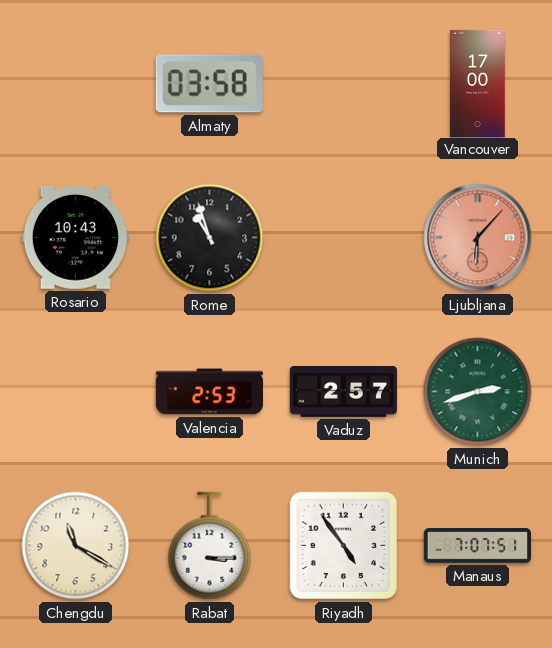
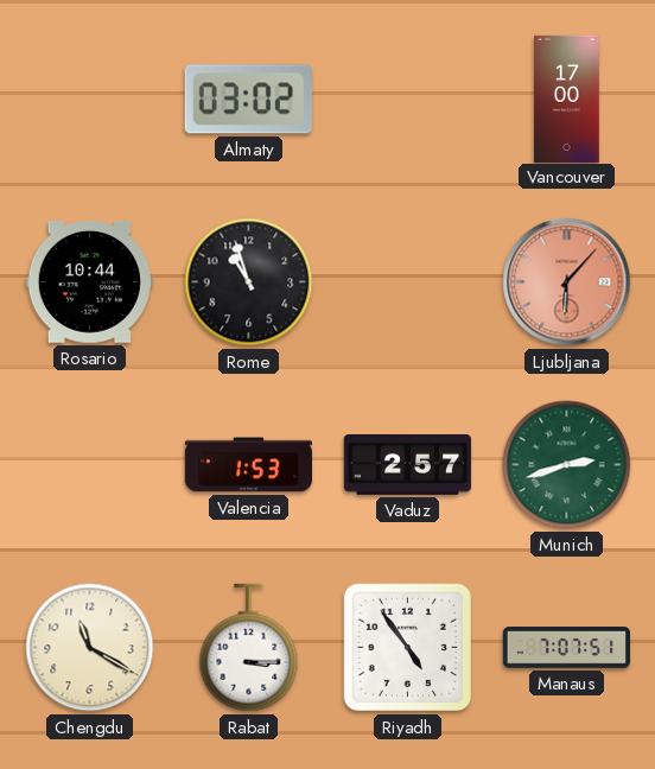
Almaty: 03:58 -> 03:02 (248, 100)
Rosario: 10:43 -> 10:44 (89, 282)
Valencia: 2:53 -> 1:53 (248, 465)
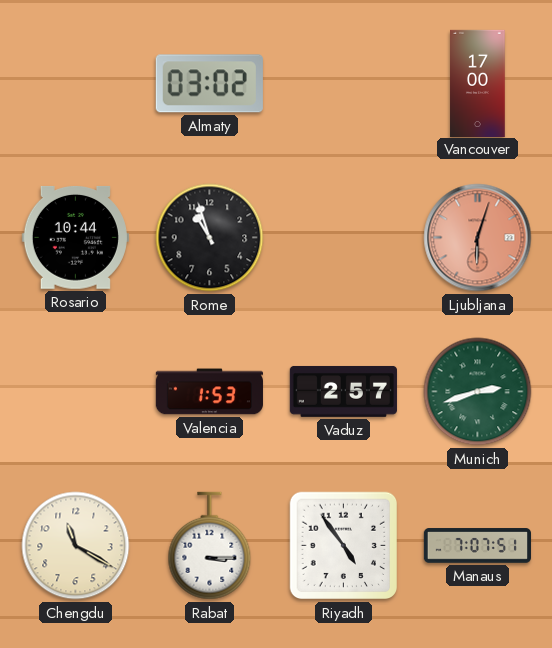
Ljubljana: 6:07 -> 6:03 (478, 238)
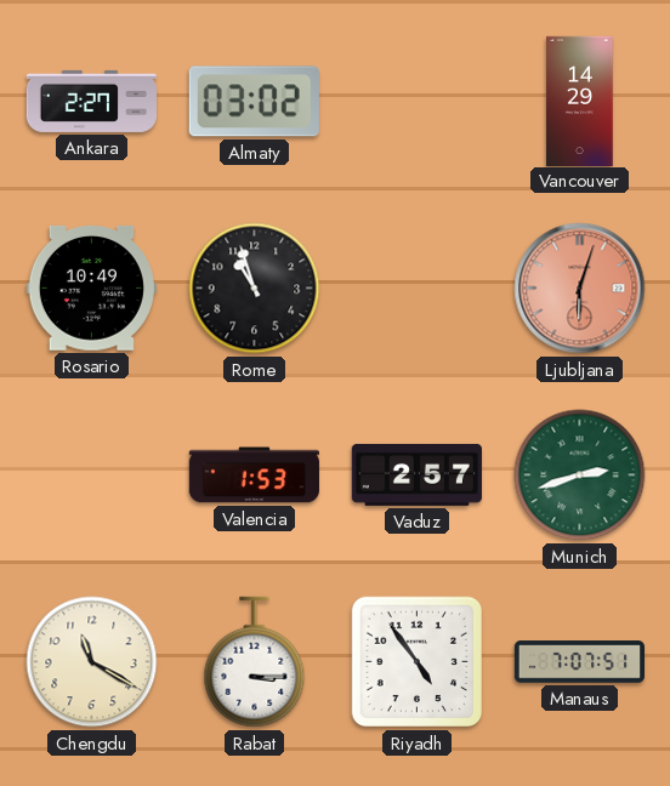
Ankara: none -> 2:27 (91, 101)
Vancouver: 17:00 -> 14:29 (580, 101)
Rosario: 10:44 -> 10:49 (91, 289)
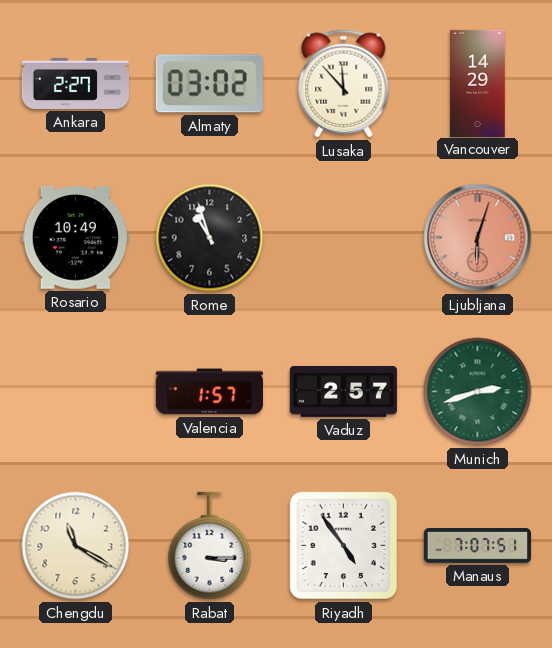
Lusaka: none -> 11:53 (344, 84)
Valencia: 1:53 -> 1:57 (209, 392)
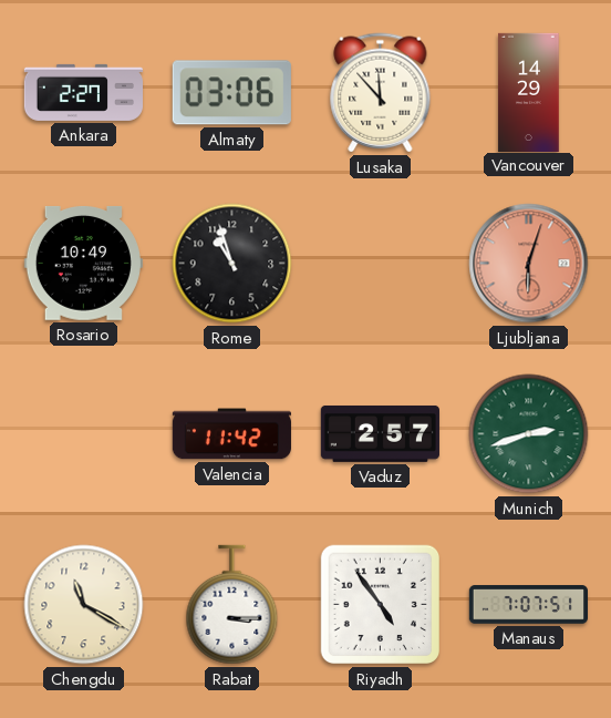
Almaty: 03:02 -> 03:06 (231, 93)
Valencia: 1:57 -> 11:42 (231, 434)
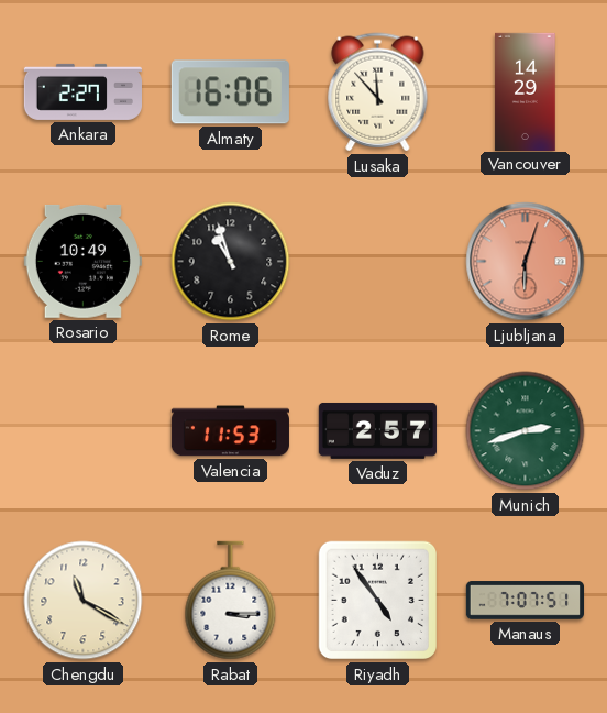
Almaty: 03:06 -> 16:06 (230, 92)
Valencia: 11:42 -> 11:53 (230, 431)
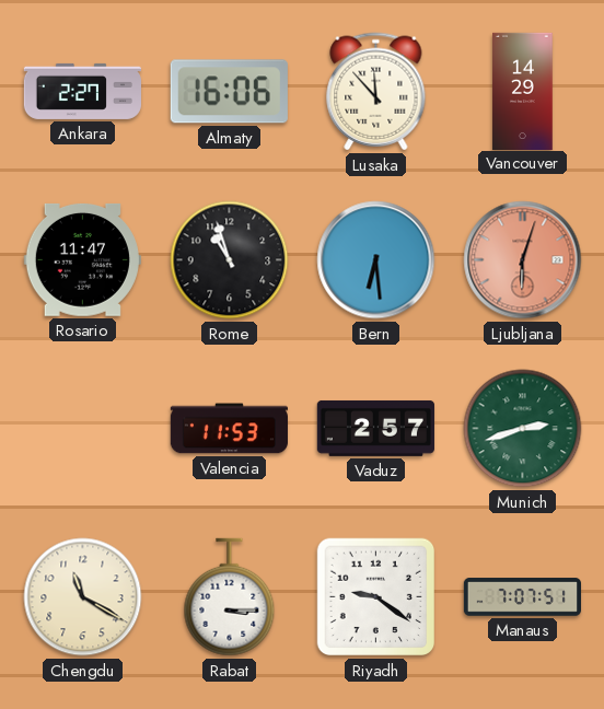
Rosario: 10:49 -> 11:47 (82, 260)
Bern: none -> 6:29 (376, 260)
Riyadh: 4:54 -> 9:21 (376, 597)
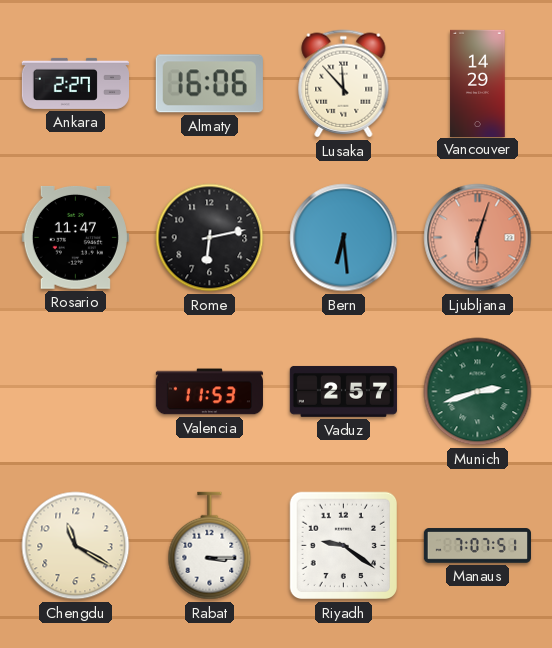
Rome: 10:57 -> 6:13 (210, 238)
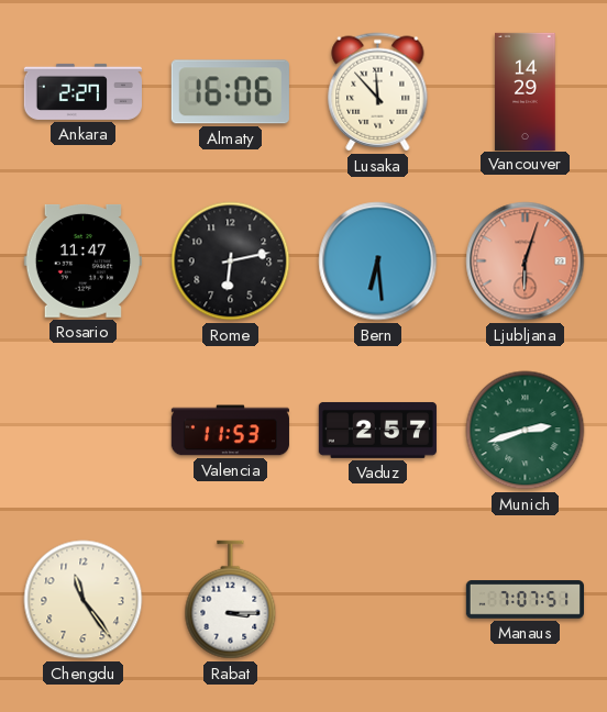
Chengdu: 11:20 -> 11:24 (84, 600)
Riyadh: 9:21 -> none (344, 546)
